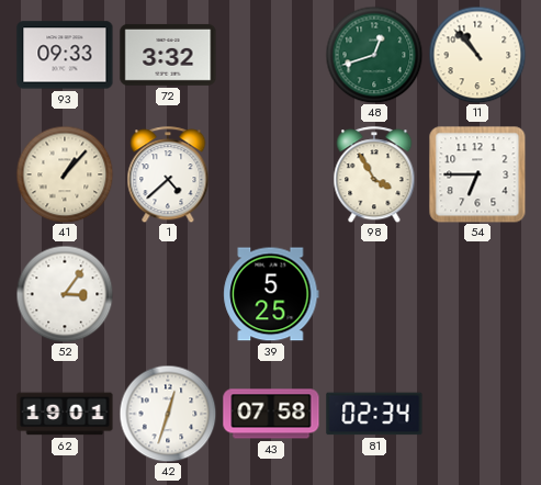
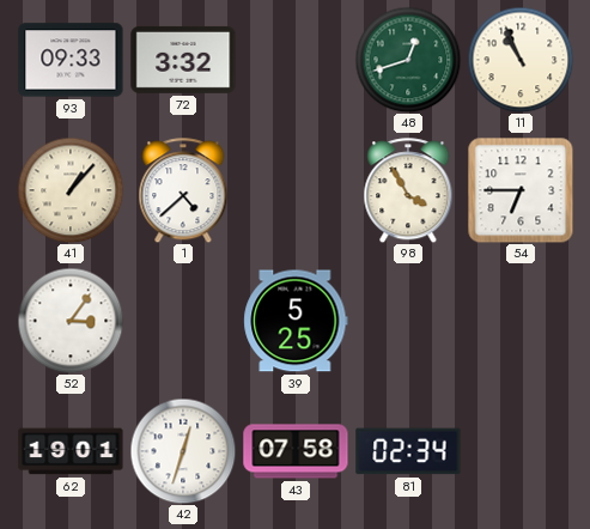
11: 10:53 -> 10:56 (521, 60)
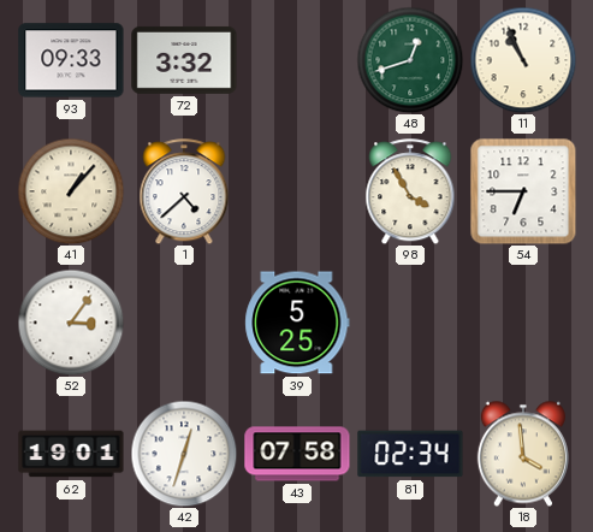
18: none -> 3:59 (523, 454)
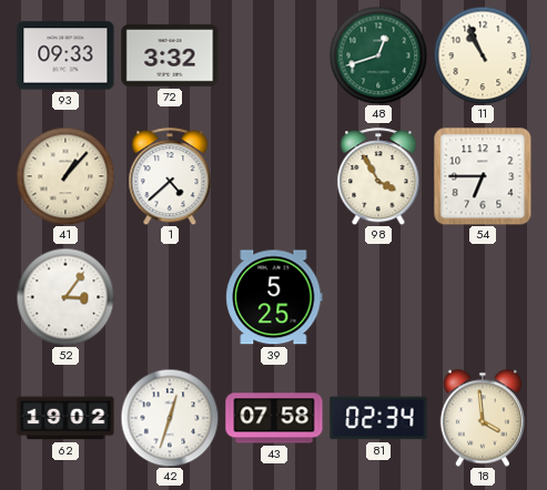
62: 19:01 -> 19:02 (65, 418)
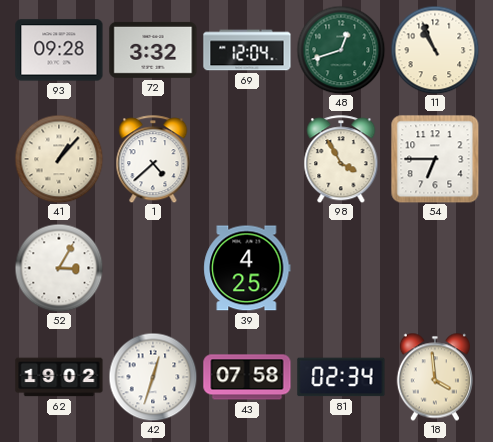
93: 09:33 -> 09:28 (59, 50)
69: none -> 12:04 (247, 50)
52: 3:06 -> 3:05 (59, 268)
39: 5:25 -> 4:25 (247, 268)
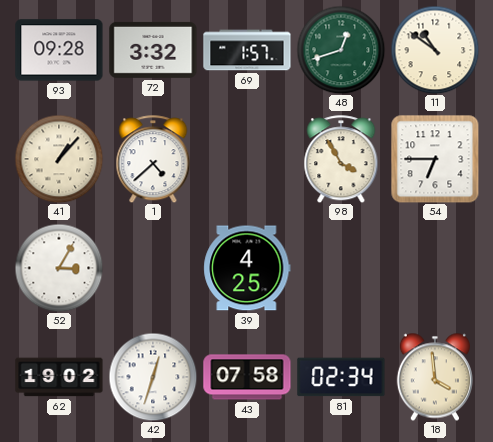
69: 12:04 -> 1:57 (247, 50)
11: 10:56 -> 10:51 (435, 50)
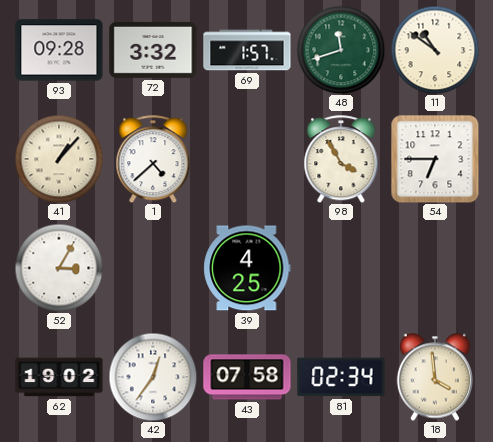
48: 12:42 -> 11:42 (341, 50)
42: 12:33 -> 12:36 (153, 377)
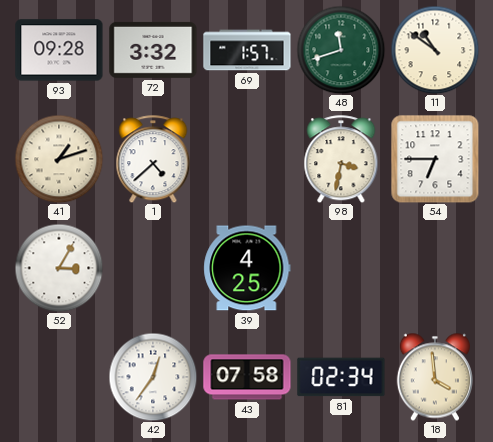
41: 1:07 -> 1:12 (59, 159)
98: 3:55 -> 3:32 (341, 159)
62: 19:02 -> none (59, 377)
